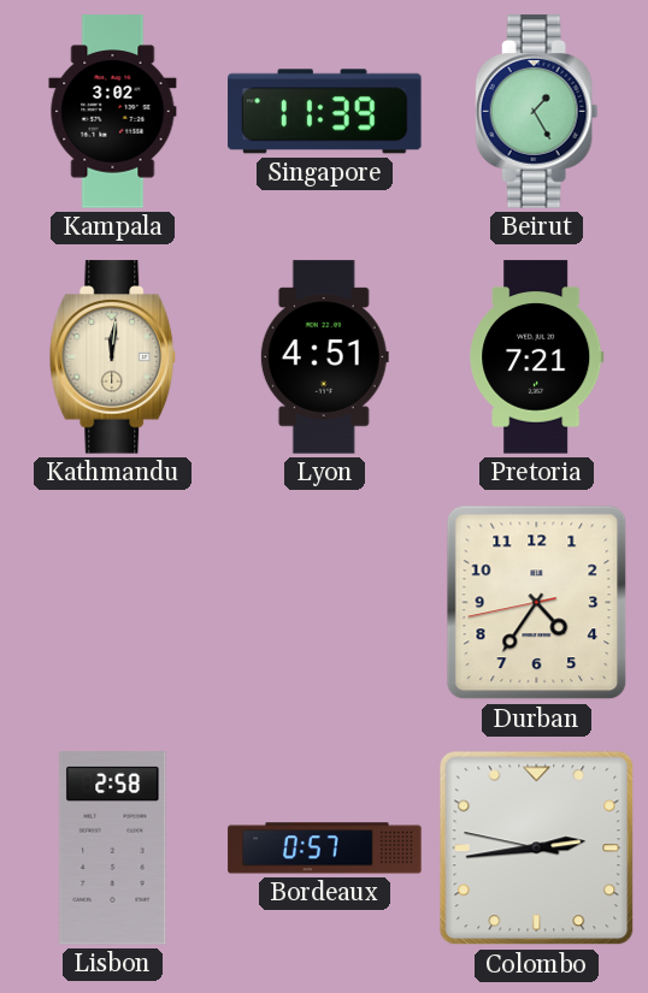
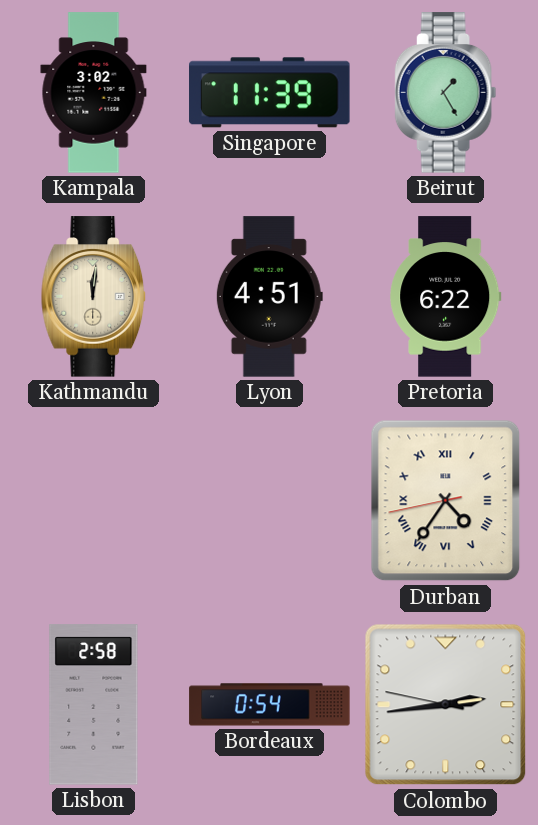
Pretoria: 7:21 -> 6:22 (446, 297)
Durban numerals: Arabic -> Roman (446, 501)
Bordeaux: 0:57 -> 0:54 (270, 705)
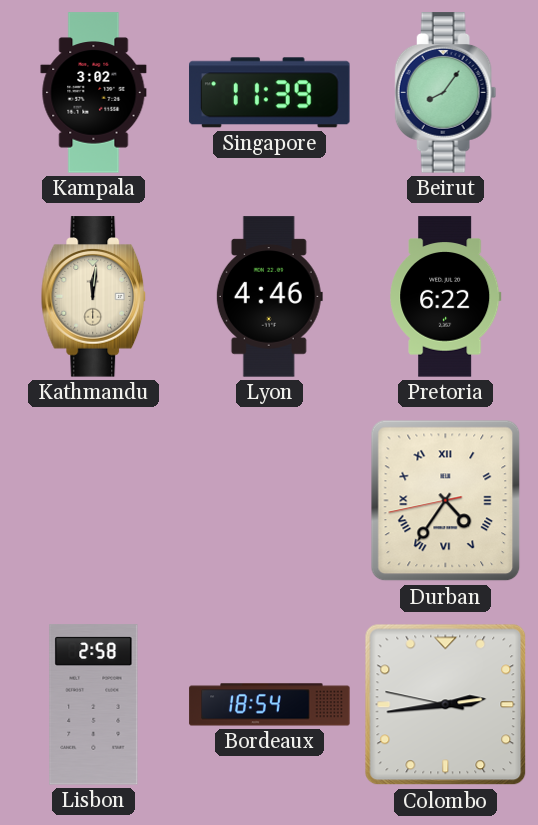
Beirut: 1:25 -> 8:06 (446, 93)
Lyon: 4:51 -> 4:46 (269, 297)
Bordeaux: 0:54 -> 18:54 (270, 705)
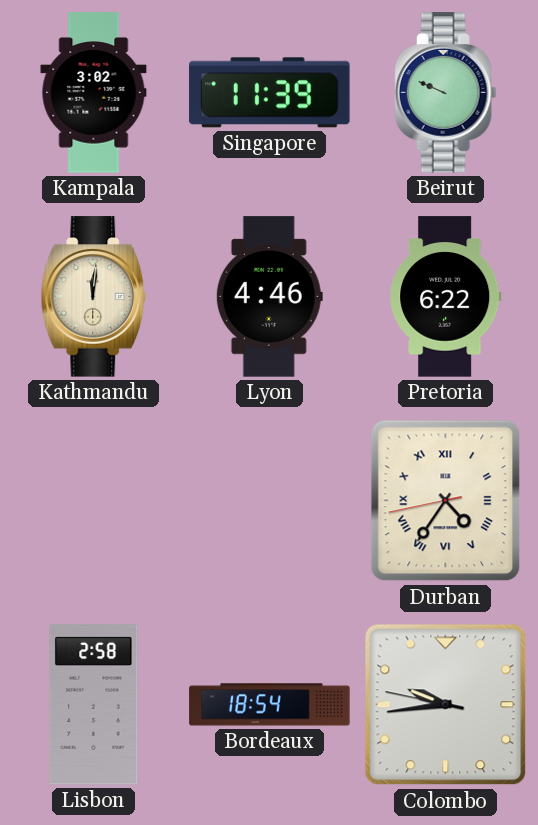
Beirut: 8:06 -> 9:49 (446, 93)
Colombo: 2:43 -> 9:43 (446, 705)
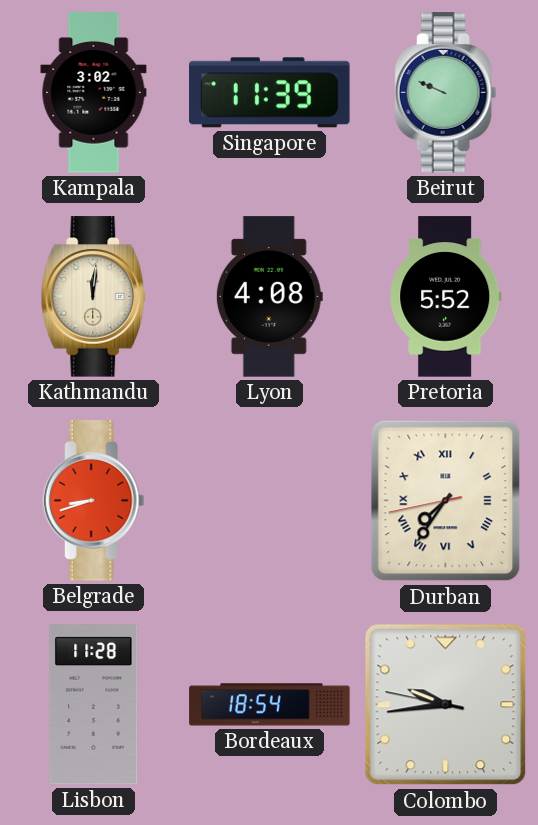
Lyon: 4:46 -> 4:08 (269, 297)
Pretoria: 6:22 -> 5:52 (446, 297)
Belgrade: none -> 8:42 (94, 501)
Durban: 4:35 -> 7:35 (446, 501)
Lisbon: 2:58 -> 11:28 (94, 705)
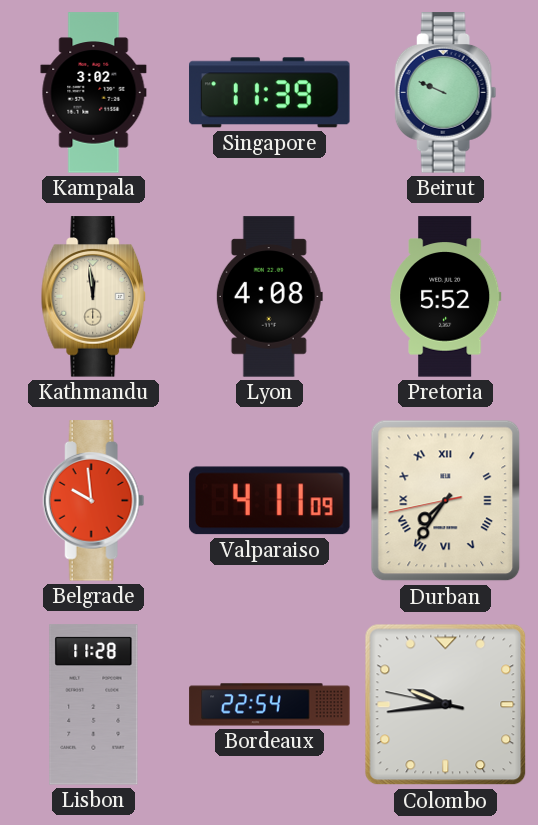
Kathmandu: 12:01 -> 11:59 (94, 297)
Belgrade: 8:42 -> 9:59 (94, 501)
Valparaiso: none -> 4:11 (270, 501)
Bordeaux: 18:54 -> 22:54 (270, 705)
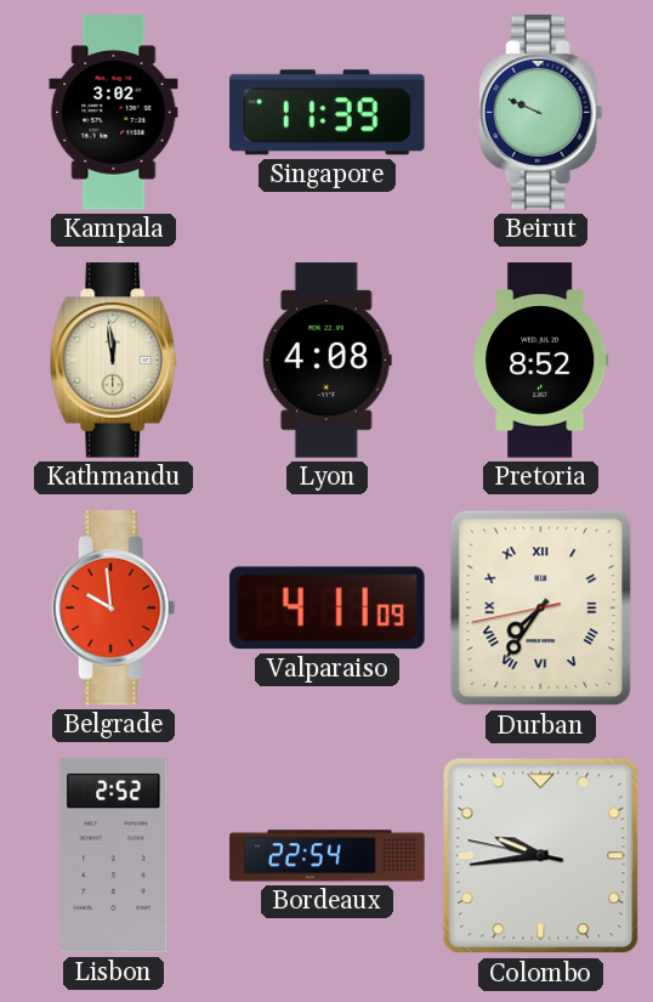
Pretoria: 5:52 -> 8:52 (541, 361)
Lisbon: 11:28 -> 2:52 (114, 856)
